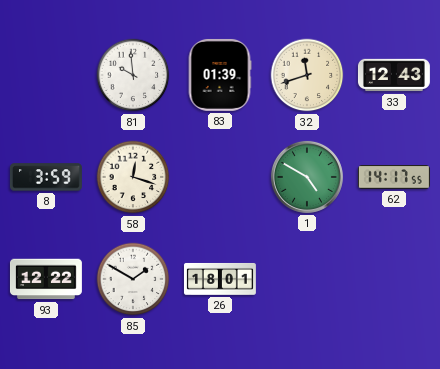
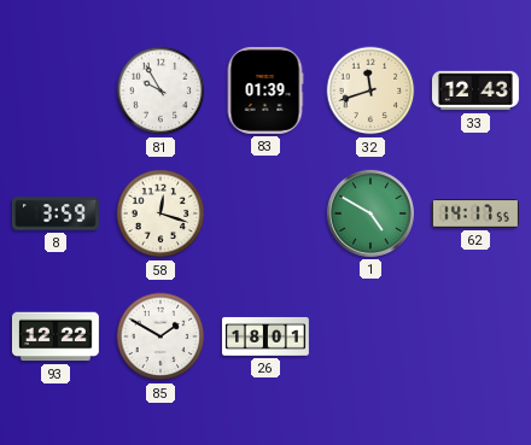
81: 9:59 -> 9:55 (161, 90)
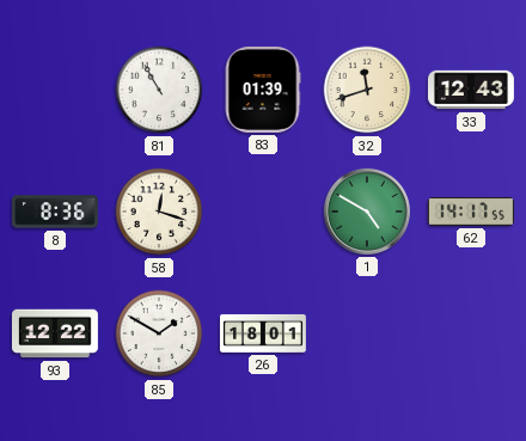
81: 9:55 -> 10:55 (159, 90)
8: 3:59 -> 8:36 (55, 212)
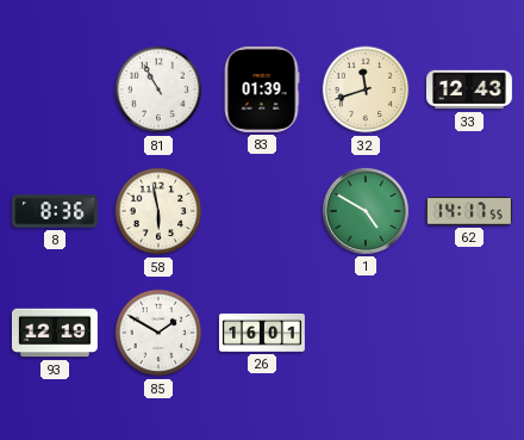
58: 12:18 -> 5:58 (158, 211)
93: 12:22 -> 12:19 (55, 333)
26: 18:01 -> 16:01 (262, 333)
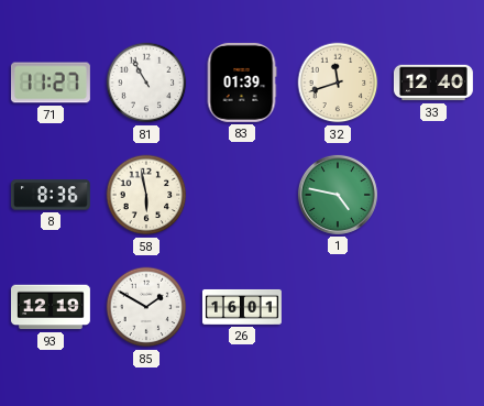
71: none -> 11:27 (51, 83)
33: 12:43 -> 12:40 (433, 83)
1: 4:50 -> 4:47 (338, 195)
62: 14:17 -> none (469, 211)
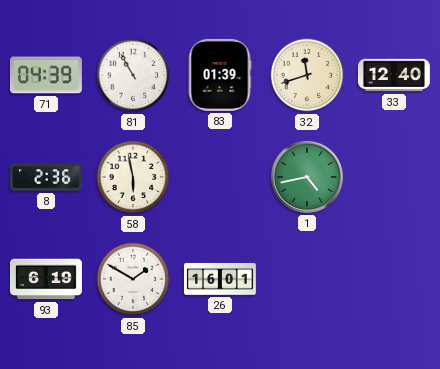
71: 11:27 -> 04:39 (46, 75)
8: 8:36 -> 2:36 (46, 177)
1: 4:47 -> 4:43 (307, 177)
93: 12:19 -> 6:19 (46, 279)
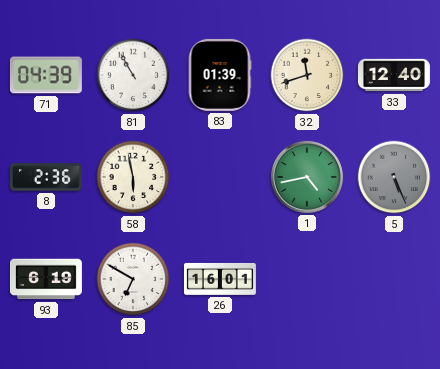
5: none -> 5:26 (394, 177)
85: 1:50 -> 6:50 (133, 279)
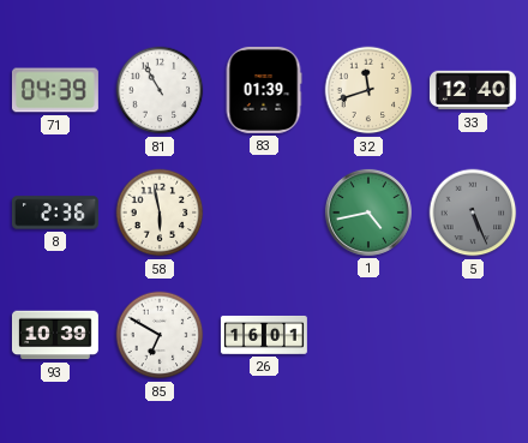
93: 6:19 -> 10:39 (55, 335)
